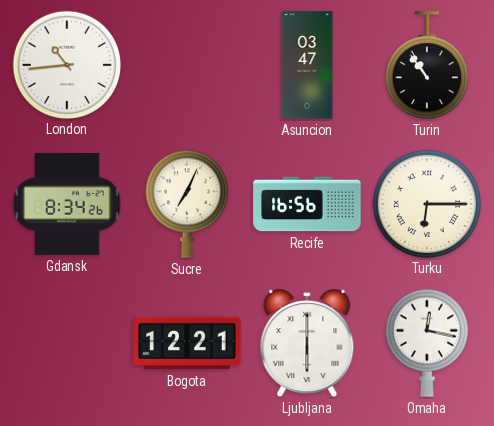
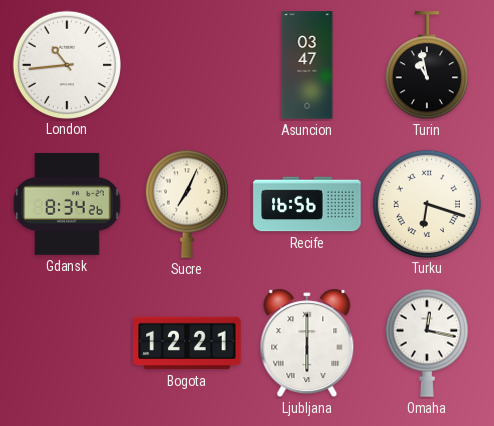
Turin: 10:54 -> 10:58 (426, 66)
Turku: 6:15 -> 6:18 (426, 203)
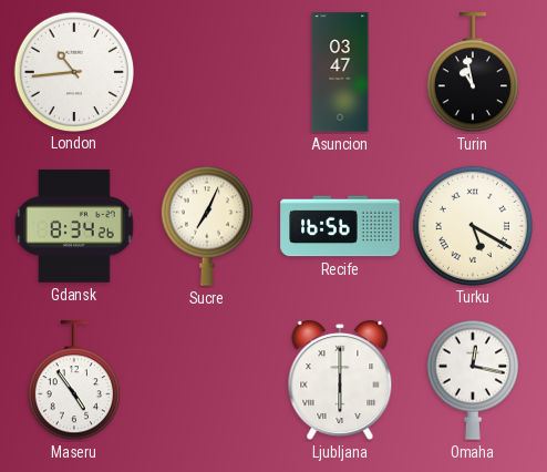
Turku: 6:18 -> 5:20 (472, 225)
Maseru: none -> 4:54 (73, 381)
Bogota: 12:21 -> none (187, 343)
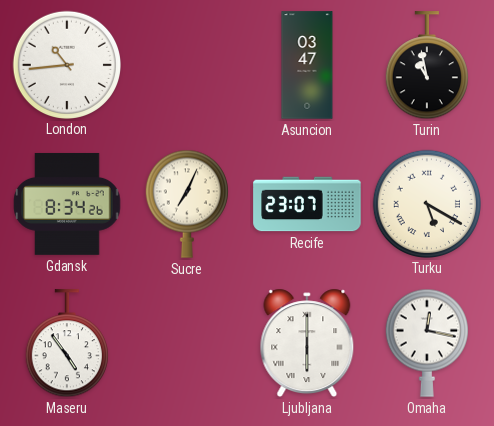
Recife: 16:56 -> 23:07 (307, 204)
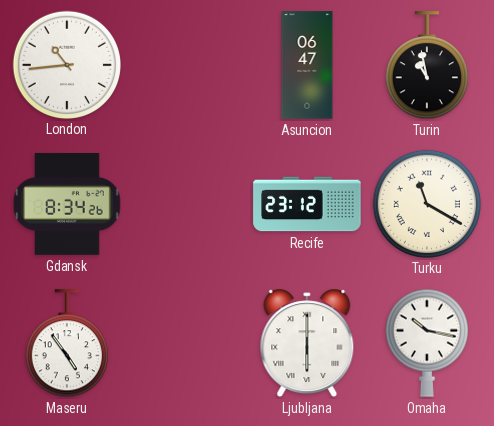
Asuncion: 03:47 -> 06:47 (307, 65)
Sucre: 7:04 -> none (186, 204)
Recife: 23:07 -> 23:12 (307, 204)
Turku: 5:20 -> 11:20 (426, 203)
Omaha: 12:17 -> 10:17 (426, 343)
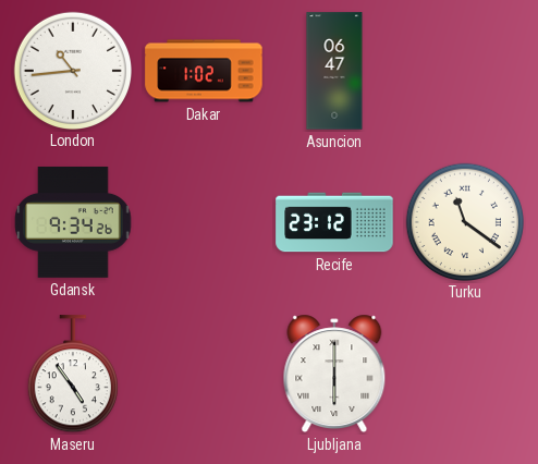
Dakar: none -> 1:02 (204, 71)
Turin: 10:58 -> none (426, 66)
Gdansk: 8:34 -> 9:34 (73, 222)
Turku: 11:20 -> 11:21 (464, 221)
Omaha: 10:17 -> none (426, 343)
